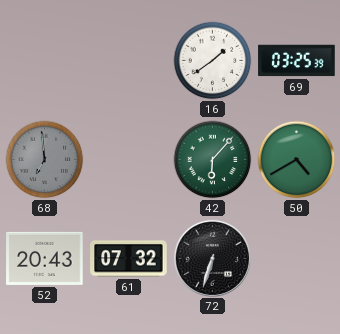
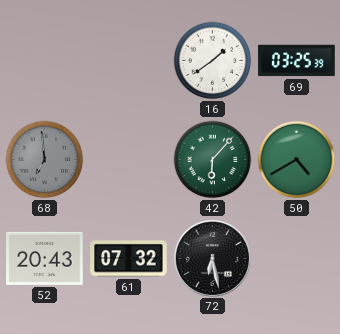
72: 6:33 -> 6:28 (212, 258)
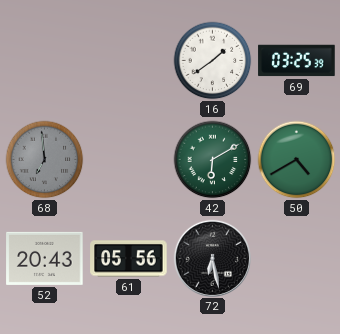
42: 6:07 -> 6:10 (213, 160)
61: 07:32 -> 05:56 (129, 259)
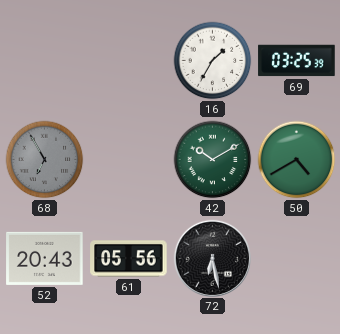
16: 1:39 -> 1:35 (213, 61)
68: 6:59 -> 6:55 (45, 160)
42: 6:10 -> 10:10 (213, 160)
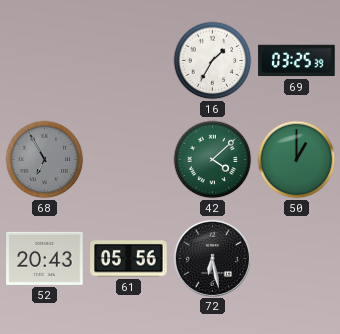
42: 10:10 -> 4:08 (213, 160)
50: 4:40 -> 1:00 (297, 160)
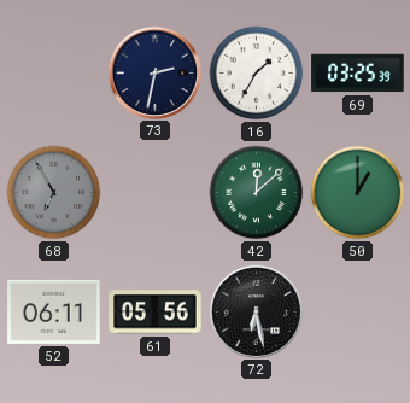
73: none -> 2:32 (154, 72)
42: 4:08 -> 12:08 (257, 193)
52: 20:43 -> 06:11 (54, 311)
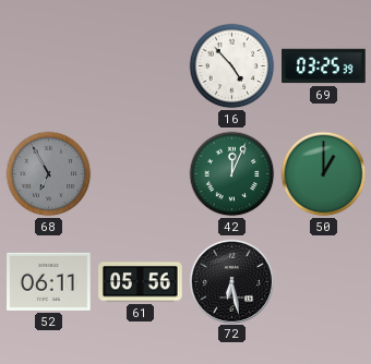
73: 2:32 -> none (154, 72)
16: 1:35 -> 4:53 (232, 66)
42: 12:08 -> 12:04 (232, 174)
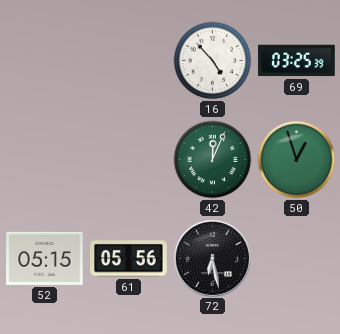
68: 6:55 -> none (49, 174)
50: 1:00 -> 12:57 (297, 160)
52: 06:11 -> 05:15 (45, 258)
